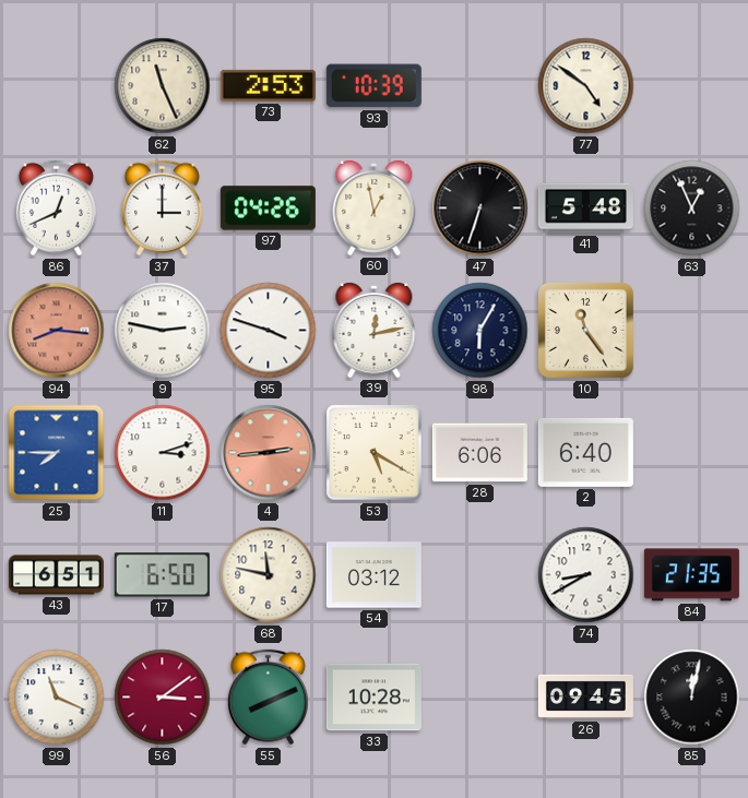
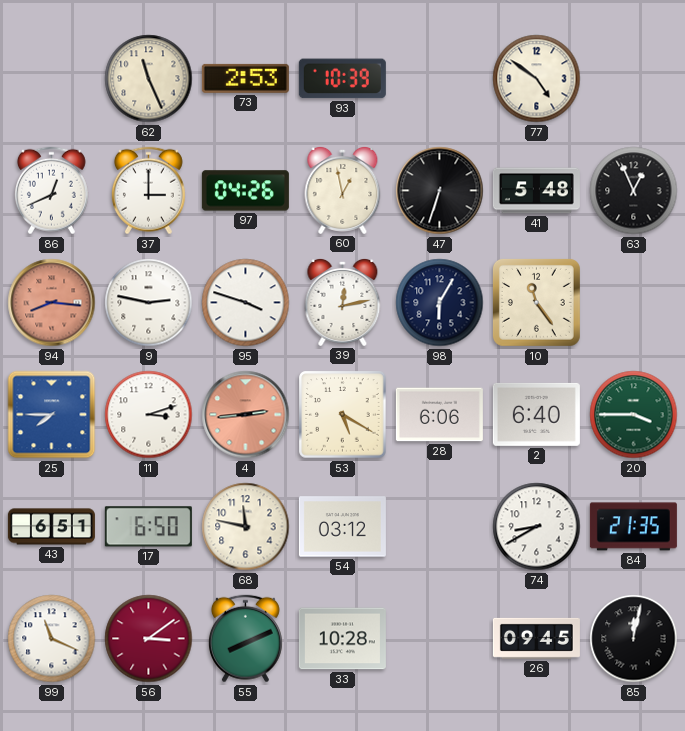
20: none -> 3:45 (634, 415)
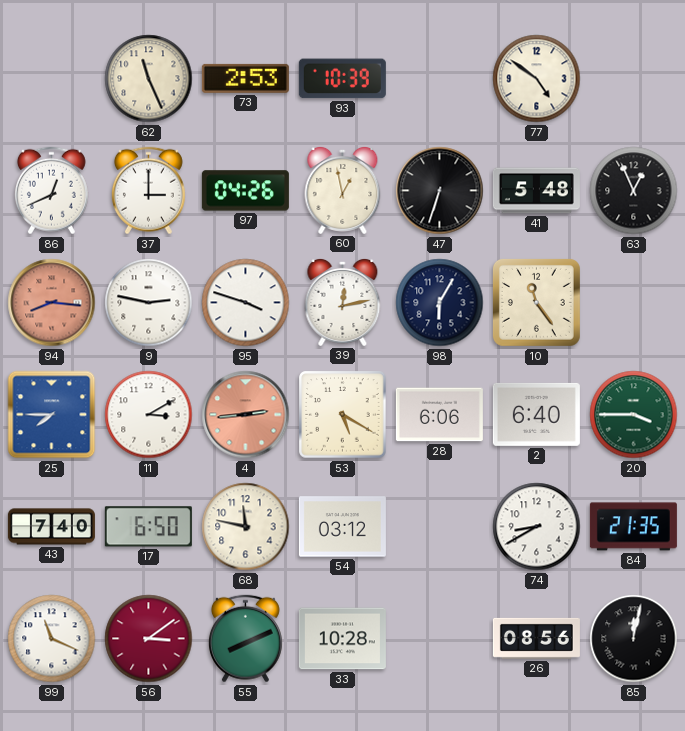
11: 3:12 -> 3:10 (149, 415)
43: 6:51 -> 7:40 (51, 527)
26: 09:45 -> 08:56 (536, 638)
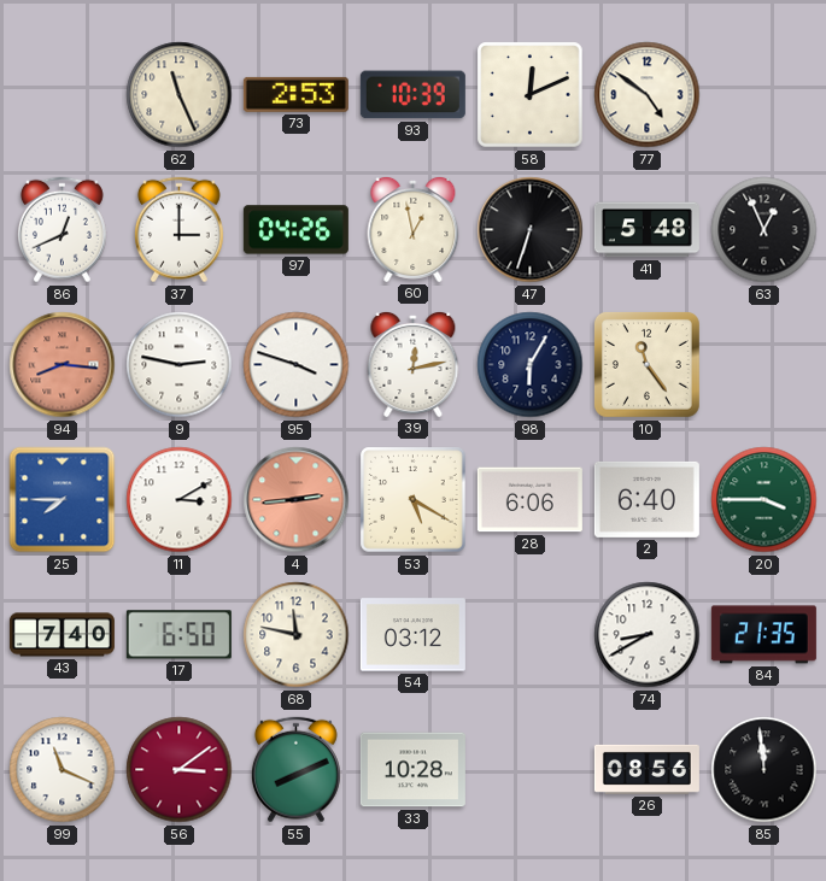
58: none -> 12:11 (531, 95)
85: 12:02 -> 11:59 (765, 770)
